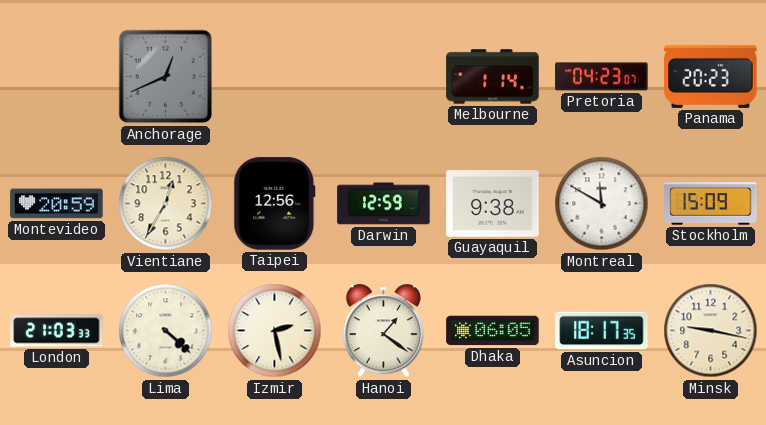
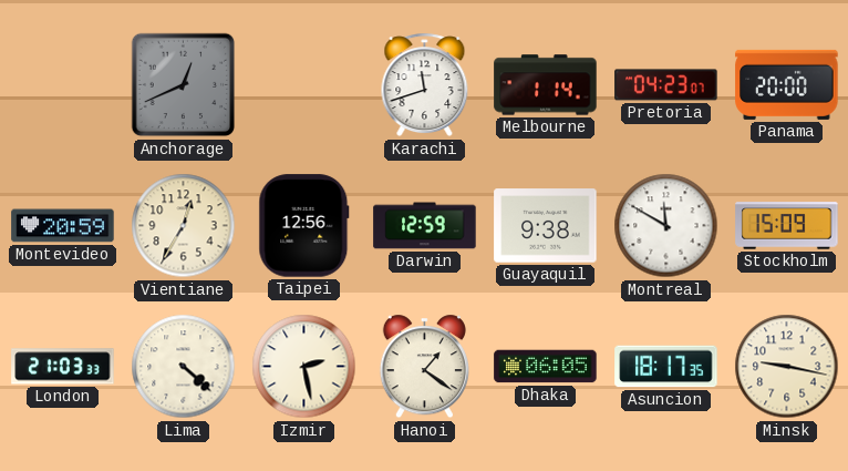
Karachi: none -> 11:42 (425, 85)
Panama: 20:23 -> 20:00 (787, 84)
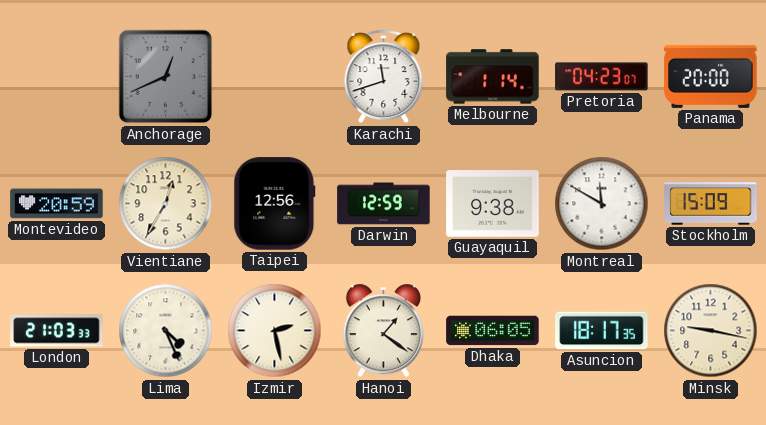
Lima: 4:22 -> 4:26 (166, 331)
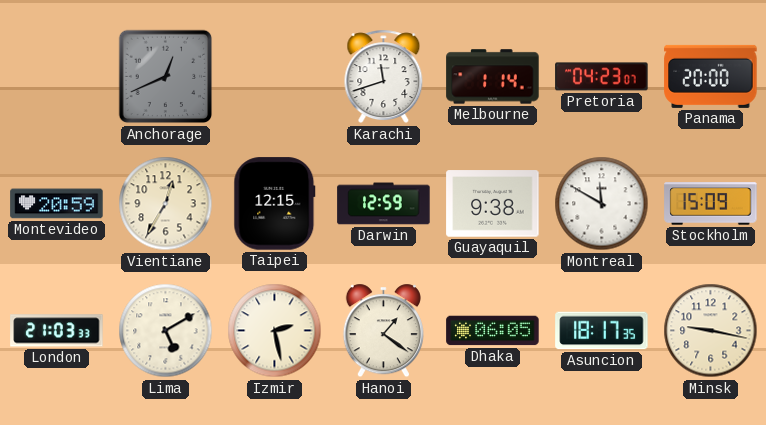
Taipei: 12:56 -> 12:15 (275, 204)
Lima: 4:26 -> 5:10 (166, 331)
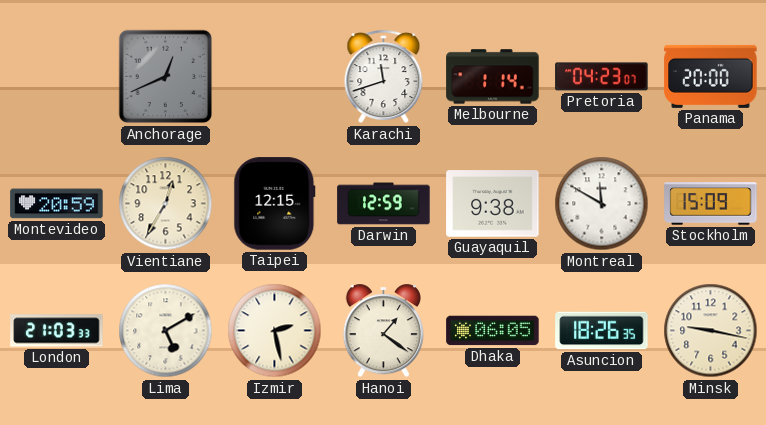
Asuncion: 18:17 -> 18:26 (602, 331)
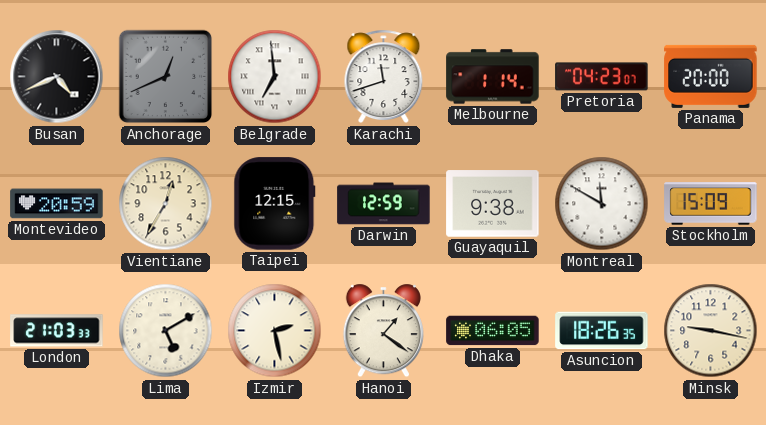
Busan: none -> 4:41 (57, 77)
Belgrade: none -> 6:59 (275, 77)
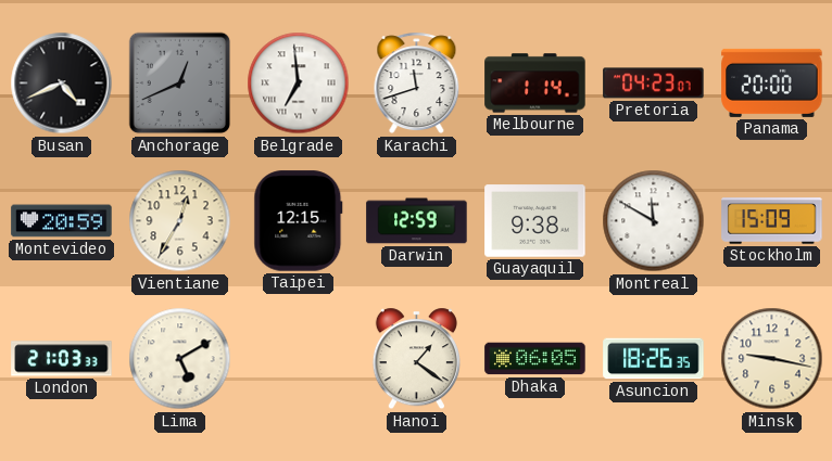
Izmir: 2:28 -> none (275, 331)
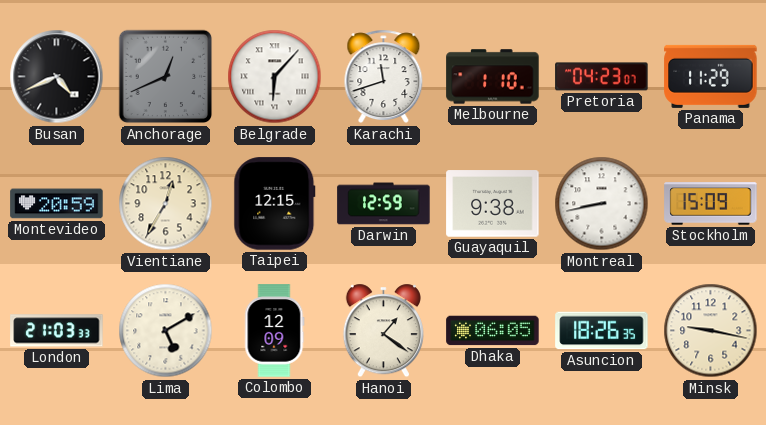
Belgrade: 6:59 -> 6:07 (275, 77)
Melbourne: 1:14 -> 1:10 (493, 77)
Panama: 20:00 -> 11:29 (711, 76)
Montreal: 11:50 -> 8:43 (602, 204)
Colombo: none -> 12:09 (275, 331)
